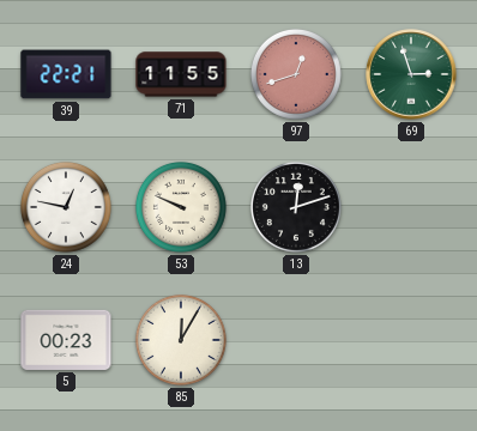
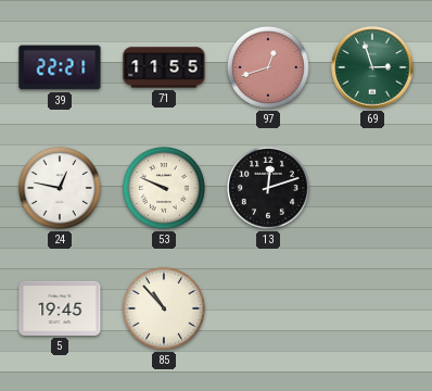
5: 00:23 -> 19:45 (60, 308)
85: 12:05 -> 10:53 (164, 308)
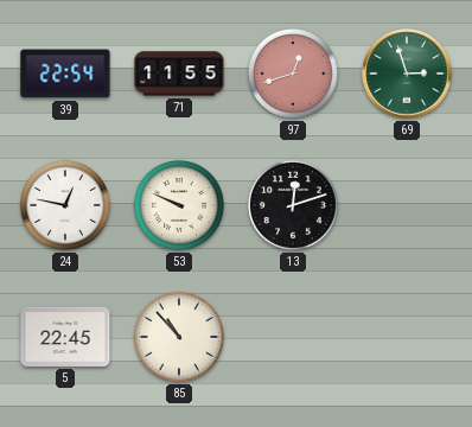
39: 22:21 -> 22:54 (65, 74)
5: 19:45 -> 22:45 (65, 337)
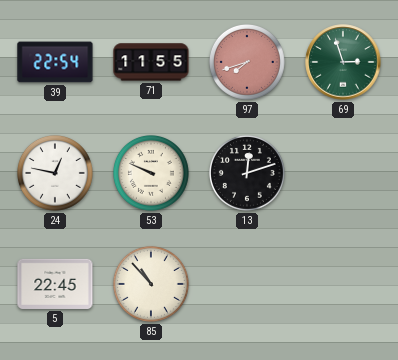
97: 12:42 -> 7:42 (247, 62)
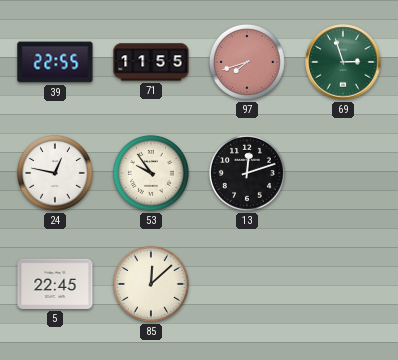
39: 22:54 -> 22:55 (55, 62)
53: 9:49 -> 9:54 (151, 173)
85: 10:53 -> 12:08 (151, 284)
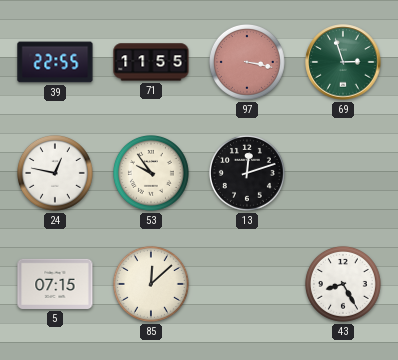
97: 7:42 -> 3:17 (247, 62)
5: 22:45 -> 07:15 (55, 284)
43: none -> 8:25 (343, 284)
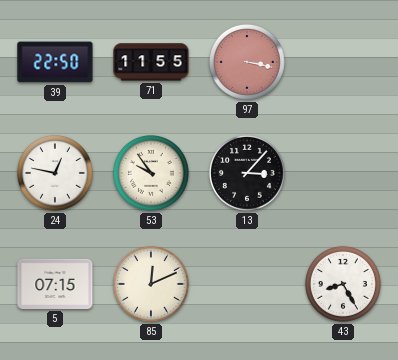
39: 22:55 -> 22:50 (55, 62)
69: 2:57 -> none (343, 62)
13: 12:12 -> 3:07 (247, 173)
85: 12:08 -> 12:11 (151, 284)
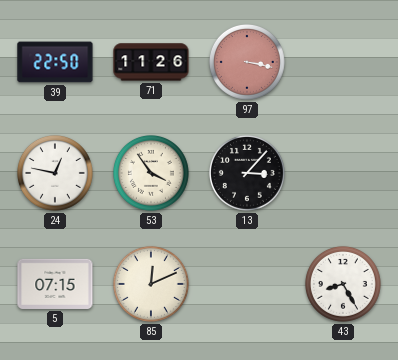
71: 11:55 -> 11:26 (151, 62)
53: 9:54 -> 3:54 (151, 173)
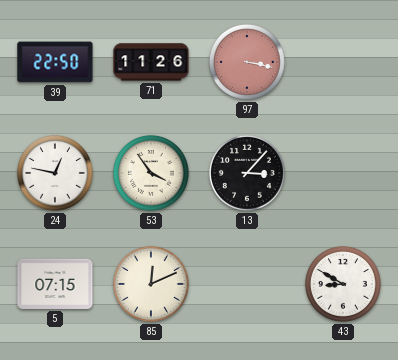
43: 8:25 -> 8:50 (343, 284)
